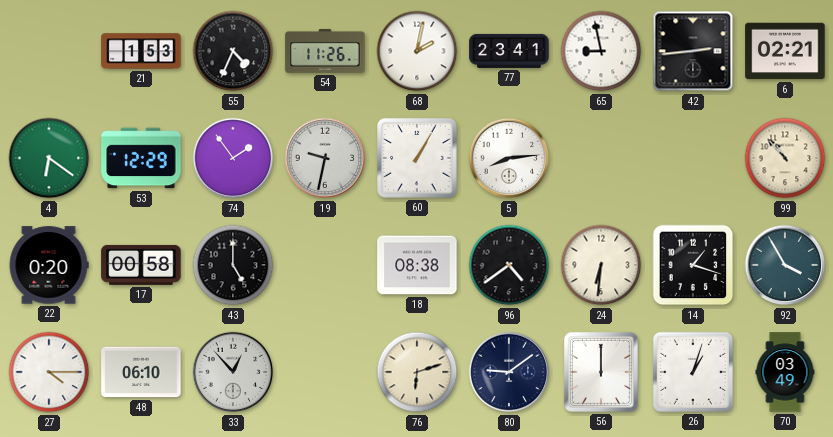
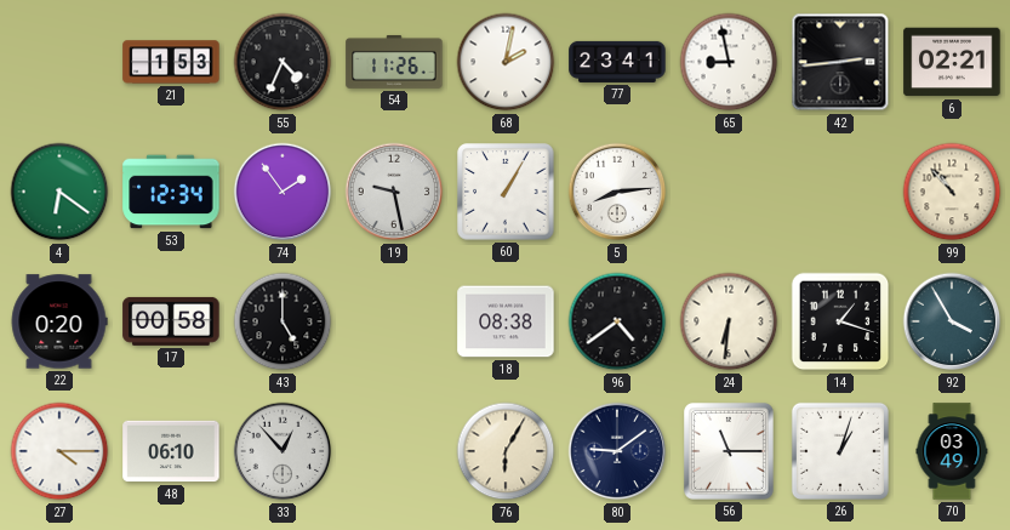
53: 12:29 -> 12:34 (171, 192)
19: 9:32 -> 9:28 (394, 192)
76: 6:12 -> 6:05 (506, 451)
56: 12:00 -> 11:15 (729, 451)
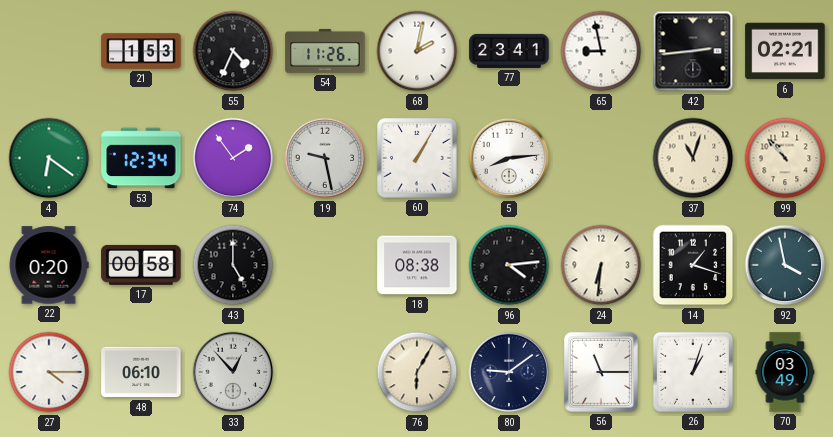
37: none -> 11:03 (693, 158)
96: 4:39 -> 4:14 (509, 265)
92: 3:55 -> 3:58 (785, 265)
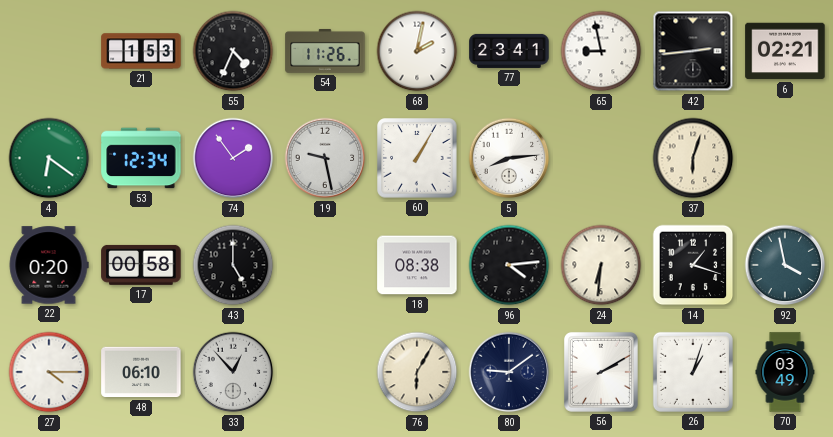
37: 11:03 -> 6:03 (693, 158)
99: 10:53 -> none (785, 158)
56: 11:15 -> 2:10 (601, 372)
